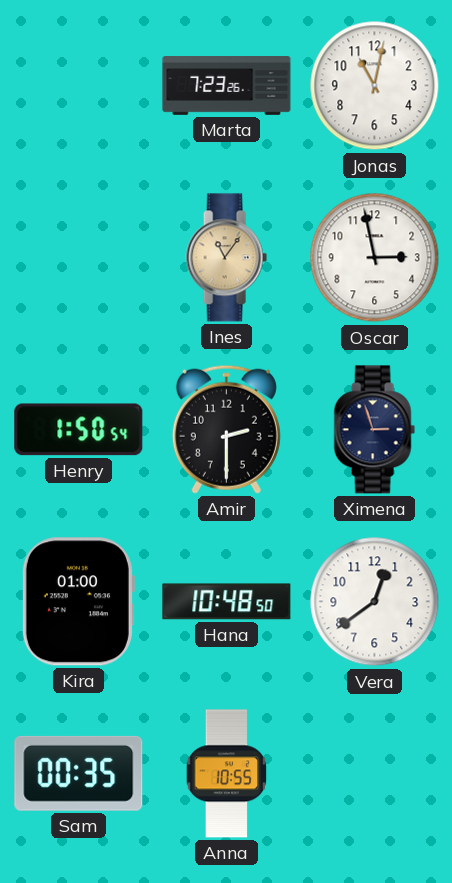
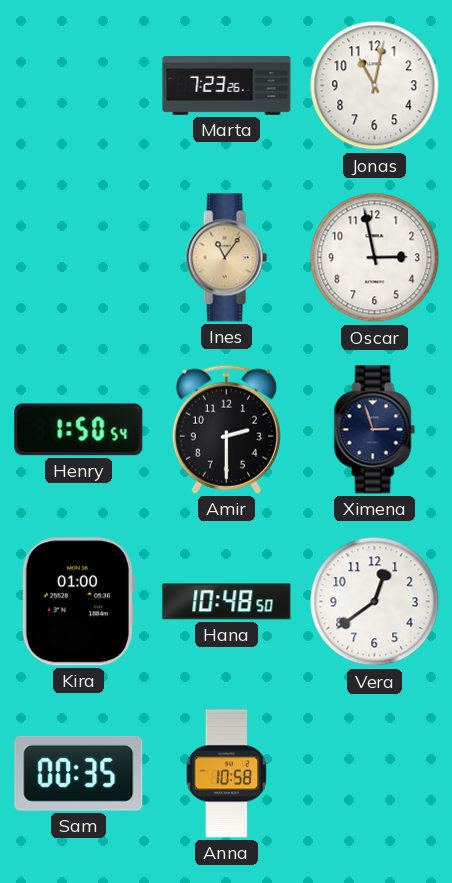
Anna: 10:55 -> 10:58 (227, 774)
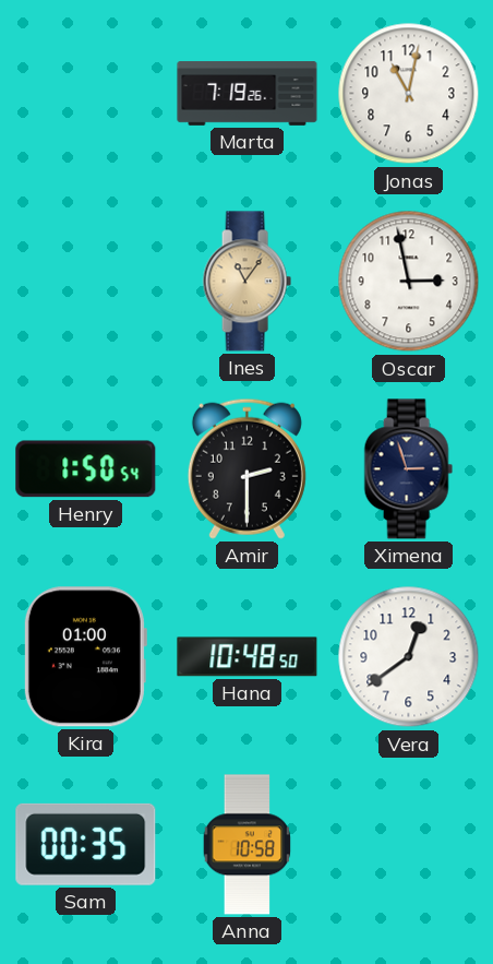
Marta: 7:23 -> 7:19 (248, 94)
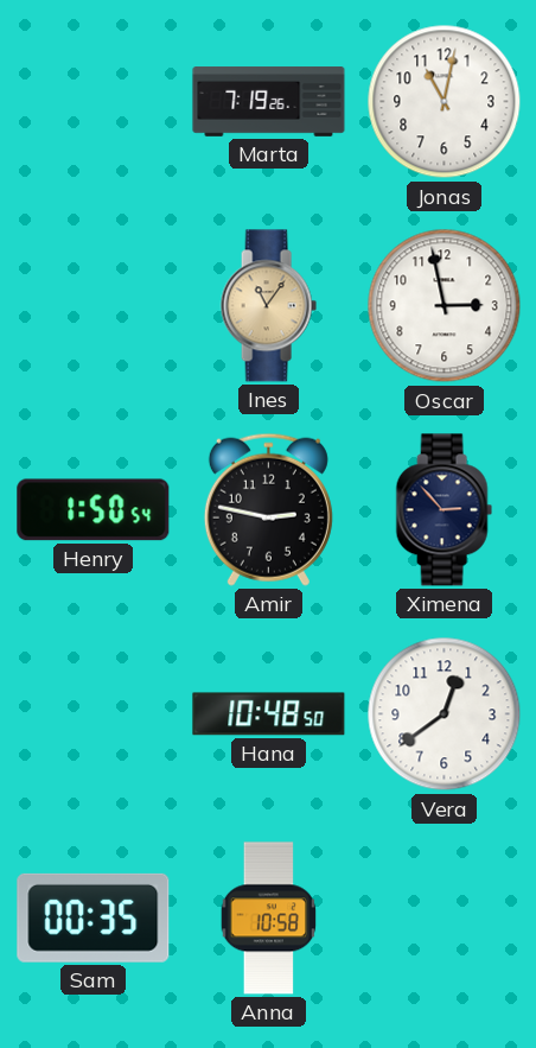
Amir: 2:30 -> 2:47 (268, 509)
Ximena: 2:57 -> 2:53 (444, 510)
Kira: 01:00 -> none (85, 657)
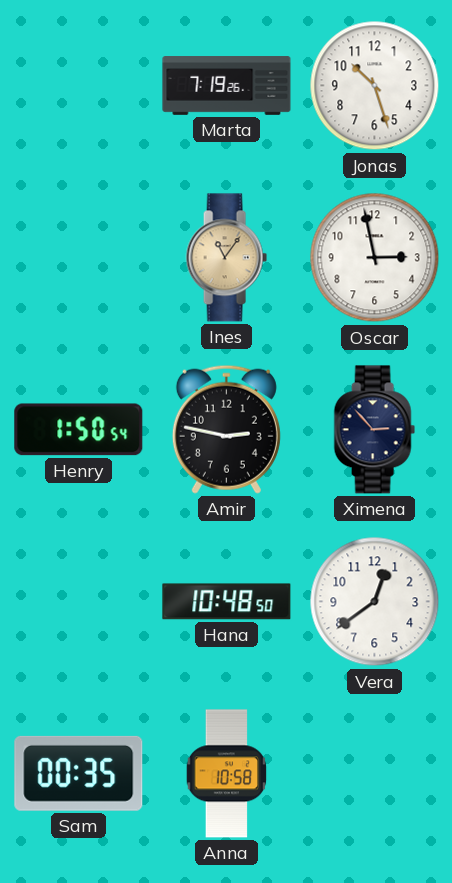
Jonas: 11:02 -> 10:27 (375, 86)
